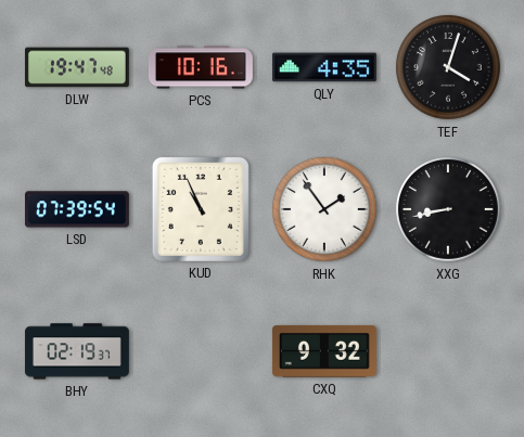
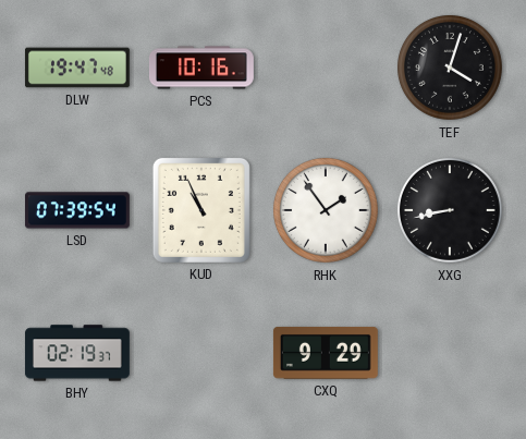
QLY: 4:35 -> none (324, 67)
CXQ: 9:32 -> 9:29 (326, 353)
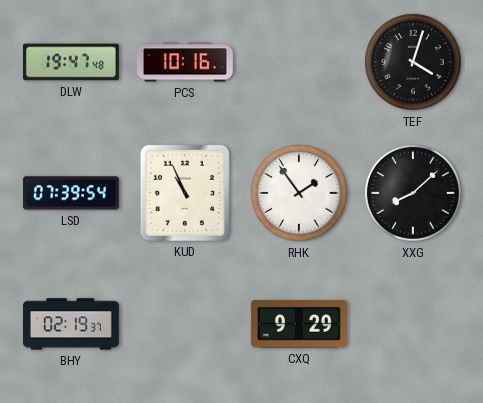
XXG: 8:43 -> 8:08 (413, 193)
